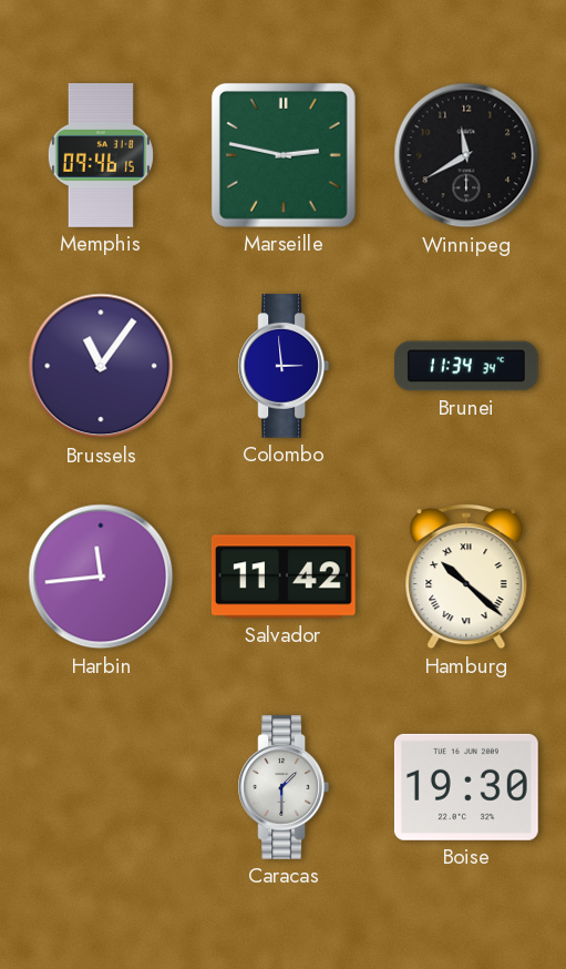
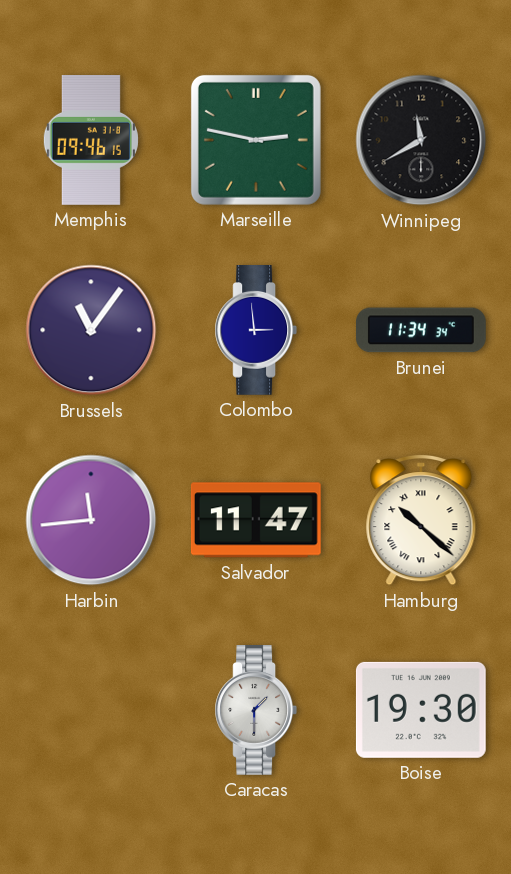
Salvador: 11:42 -> 11:47 (256, 520)
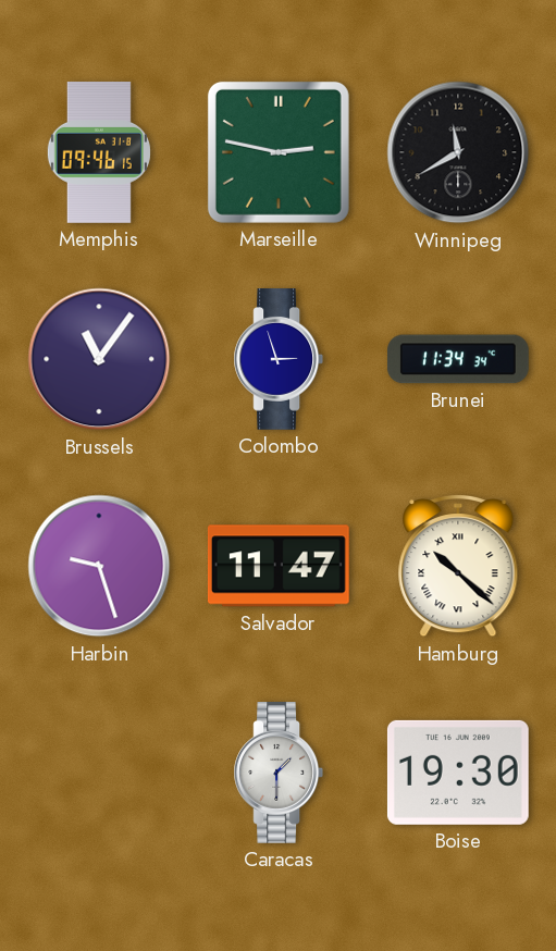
Colombo: 2:59 -> 2:57 (279, 360)
Harbin: 11:44 -> 9:27 (99, 566)
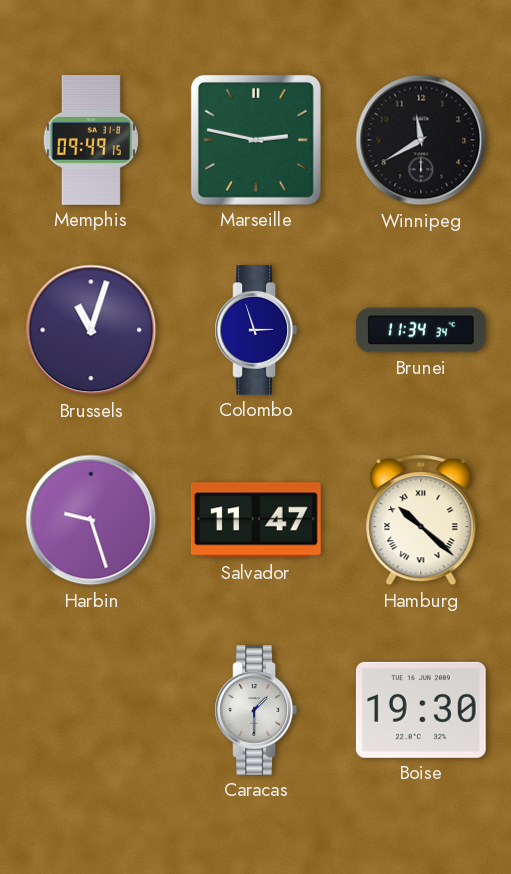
Memphis: 09:46 -> 09:49 (91, 141)
Brussels: 11:06 -> 11:03 (91, 330)
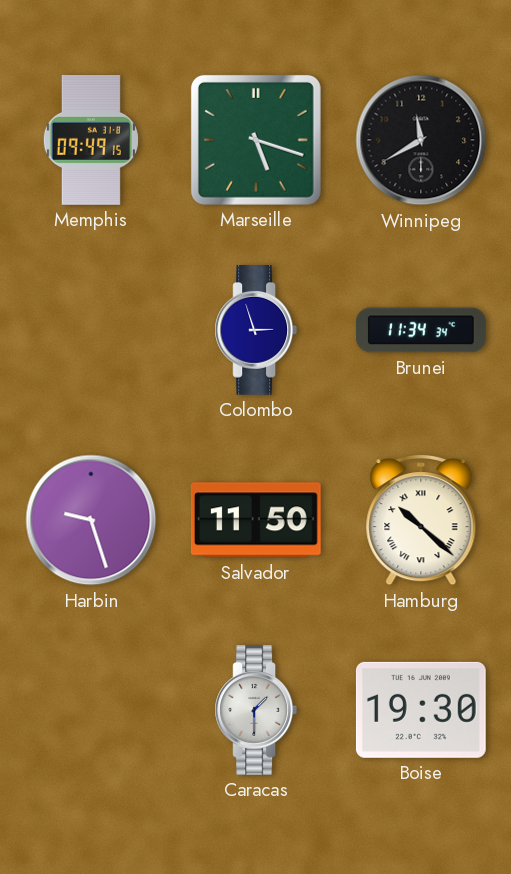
Marseille: 2:47 -> 5:18 (256, 140)
Brussels: 11:03 -> none (91, 330)
Salvador: 11:47 -> 11:50 (256, 520)
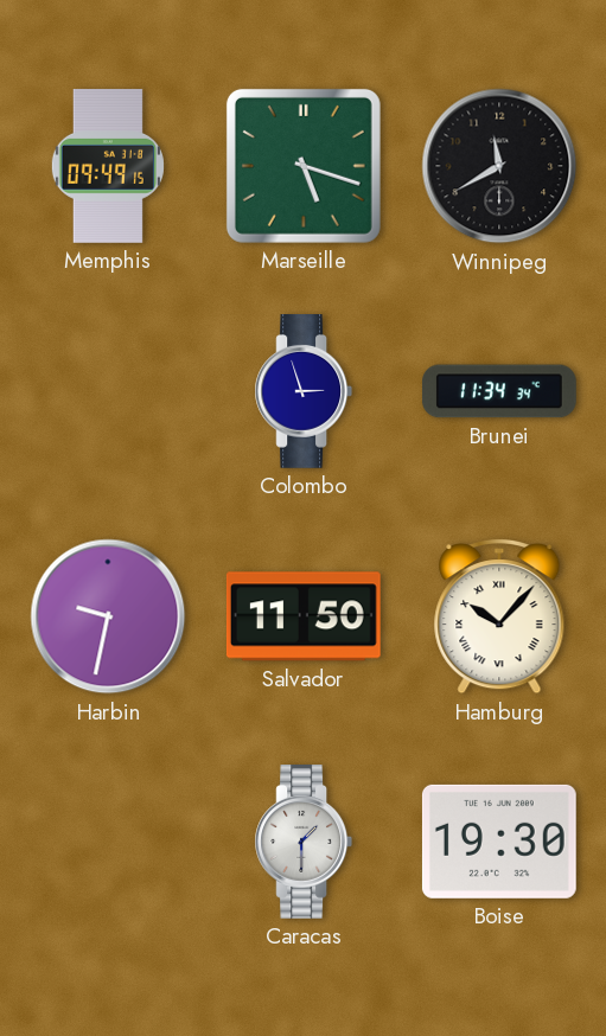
Harbin: 9:27 -> 9:32 (108, 616)
Hamburg: 10:22 -> 10:07 (499, 618)
